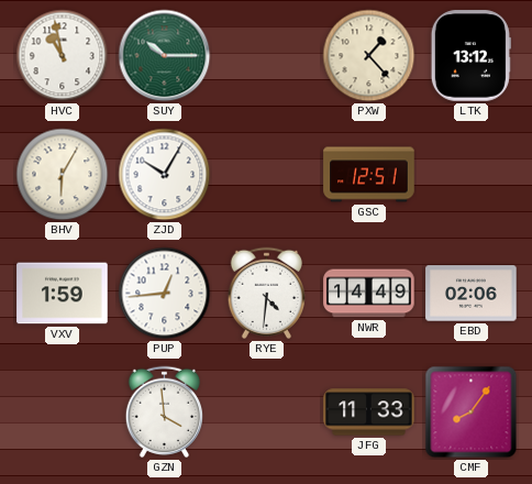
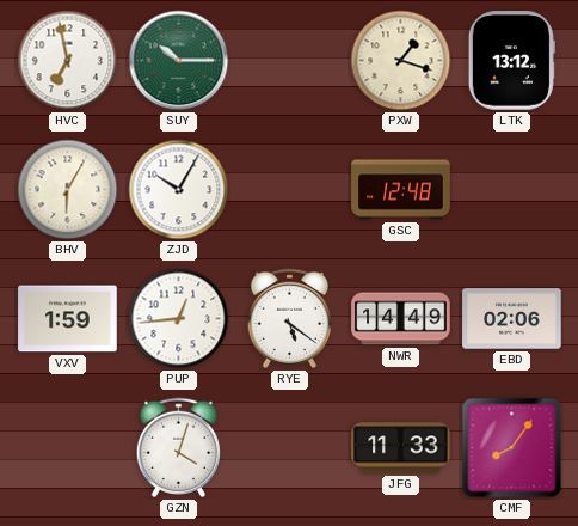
HVC: 10:58 -> 6:58 (68, 61)
PXW: 1:23 -> 1:18 (401, 61)
GSC: 12:51 -> 12:48 (401, 190)
RYE: 4:31 -> 5:21 (289, 318)
GZN: 3:59 -> 4:03 (178, 447)
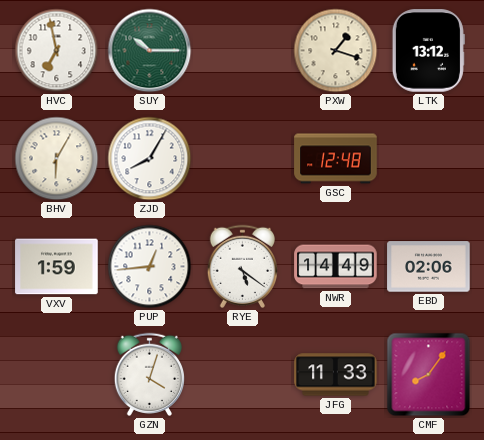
ZJD: 10:05 -> 8:05 (150, 159)
